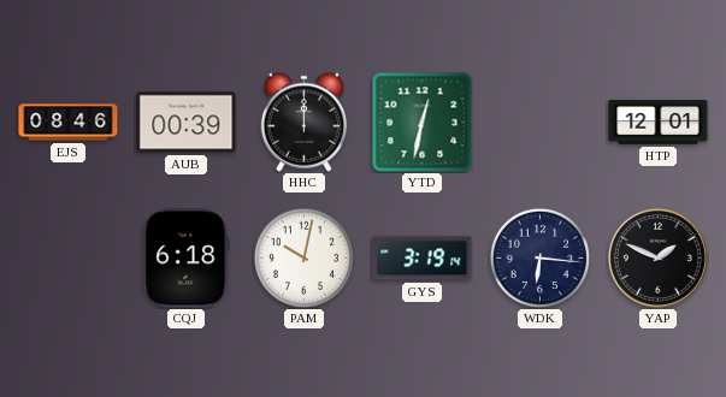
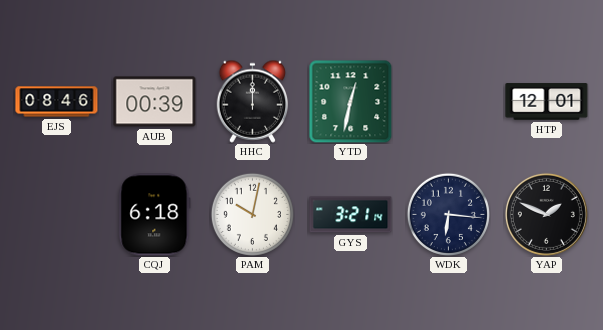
GYS: 3:19 -> 3:21 (351, 215)
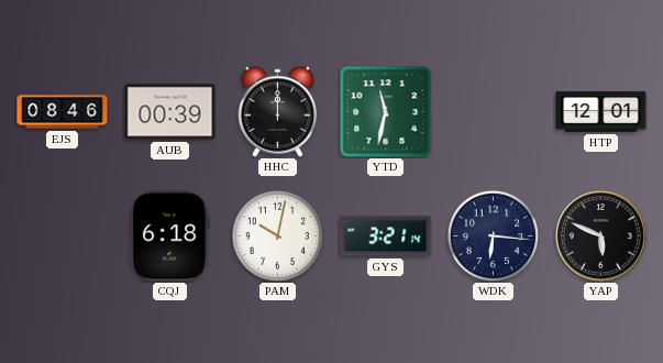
YTD: 12:32 -> 11:32 (385, 111)
YAP: 1:49 -> 5:49 (600, 235)
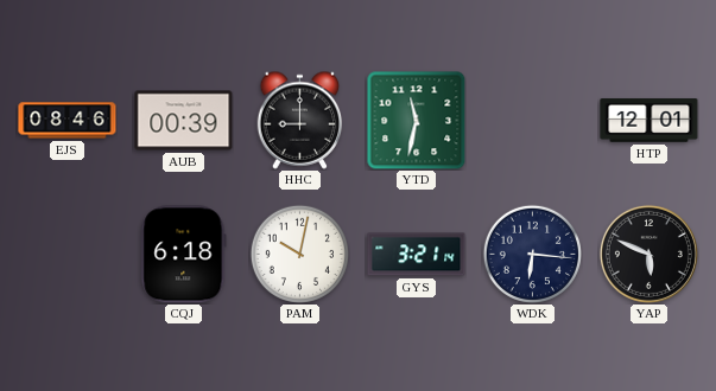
HHC: 12:00 -> 9:00 (300, 120)
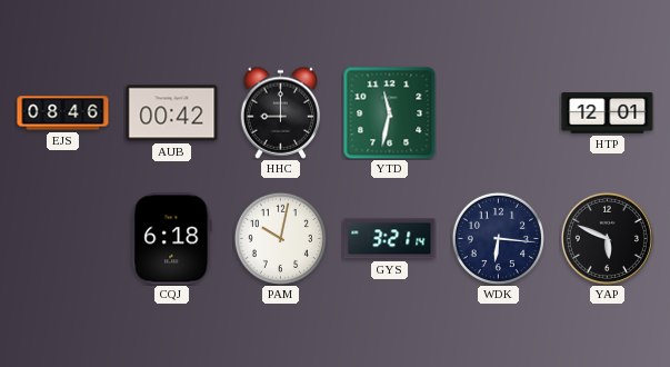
AUB: 00:39 -> 00:42 (172, 113)
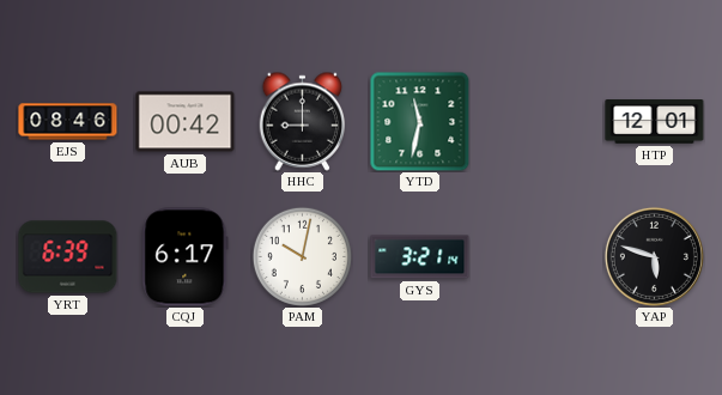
YRT: none -> 6:39 (68, 257)
CQJ: 6:18 -> 6:17 (186, 257)
WDK: 6:16 -> none (498, 238)
YAP: 5:49 -> 5:48 (654, 256)
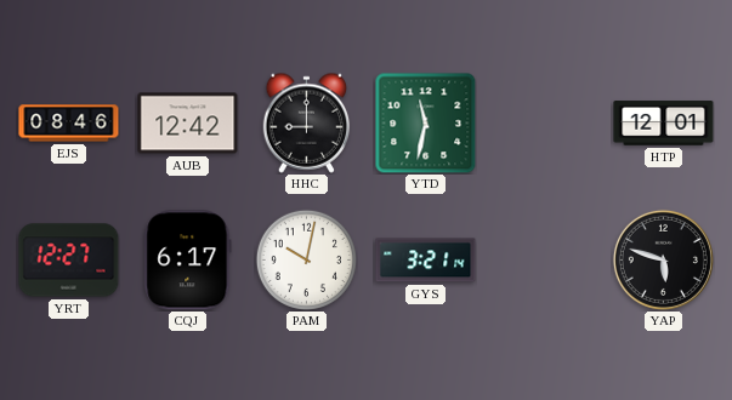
AUB: 00:42 -> 12:42 (188, 124)
YRT: 6:39 -> 12:27 (69, 261)
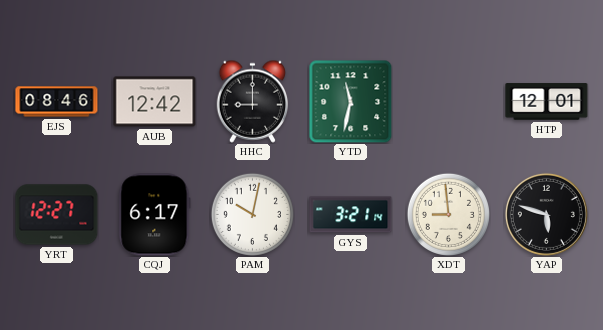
XDT: none -> 8:59 (448, 214)
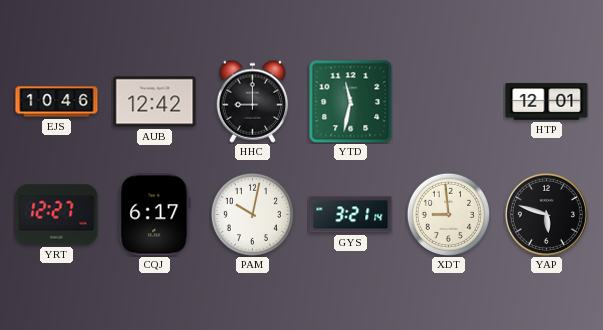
EJS: 08:46 -> 10:46 (57, 102)
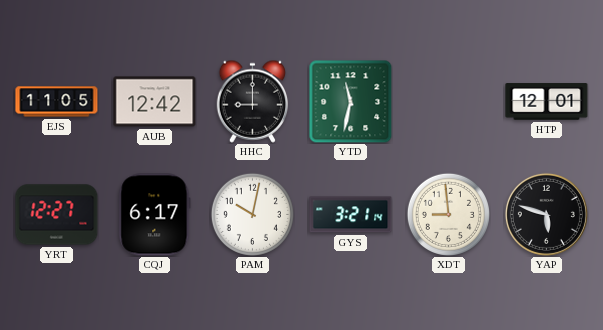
EJS: 10:46 -> 11:05 (57, 102)
